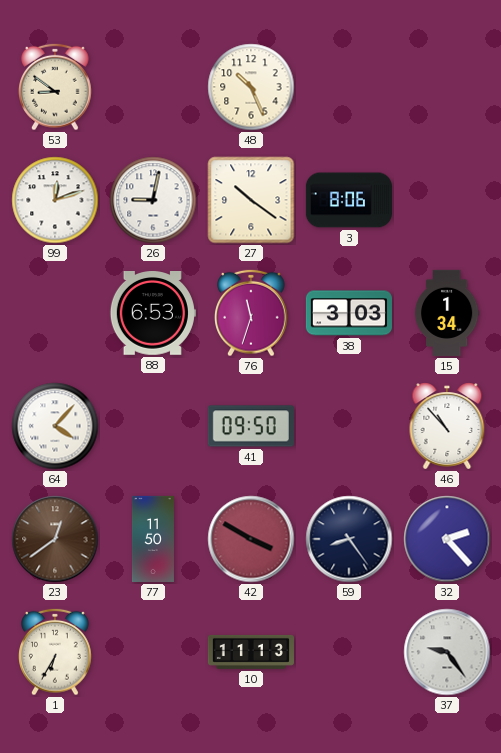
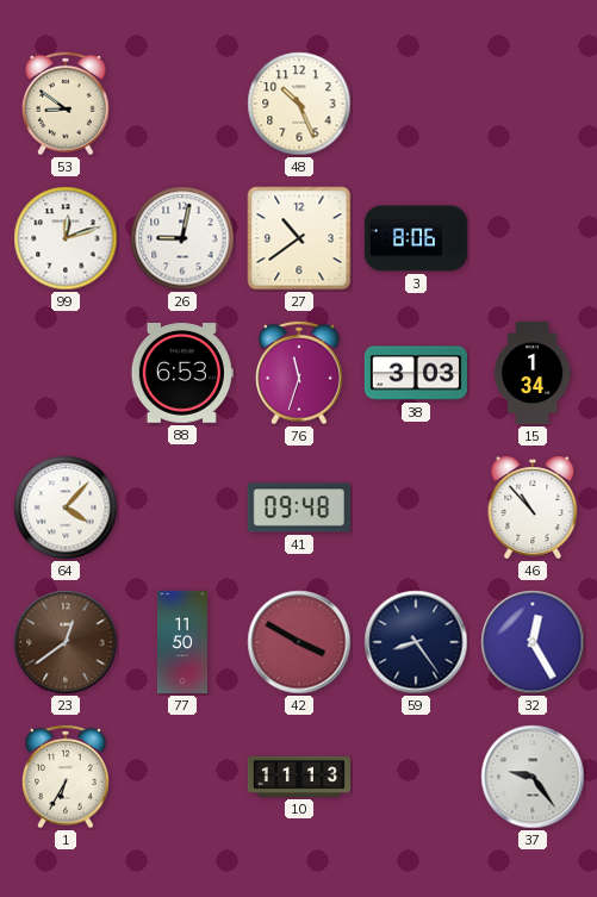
27: 10:21 -> 10:39 (299, 238)
41: 09:50 -> 09:48 (299, 507)
32: 2:23 -> 12:25 (533, 642)
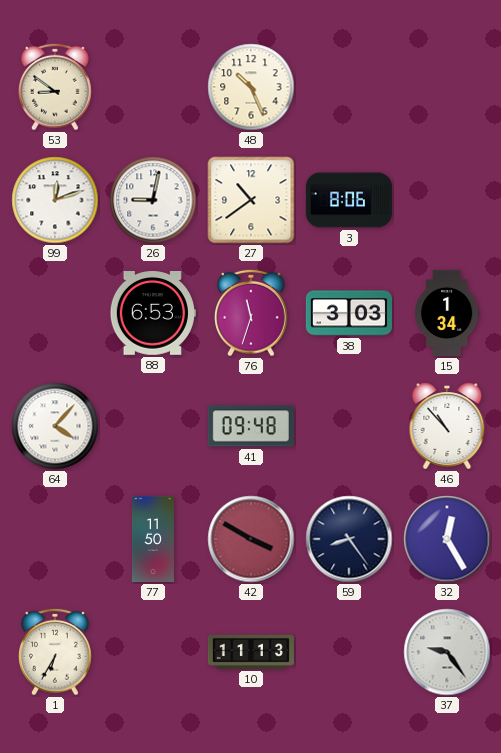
23: 12:39 -> none (66, 642)
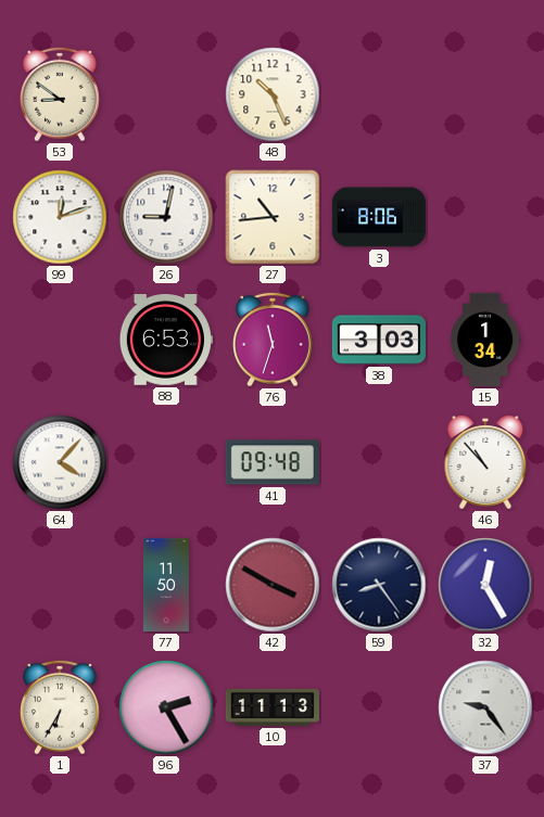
27: 10:39 -> 10:44 (273, 217)
96: none -> 2:25 (166, 707)
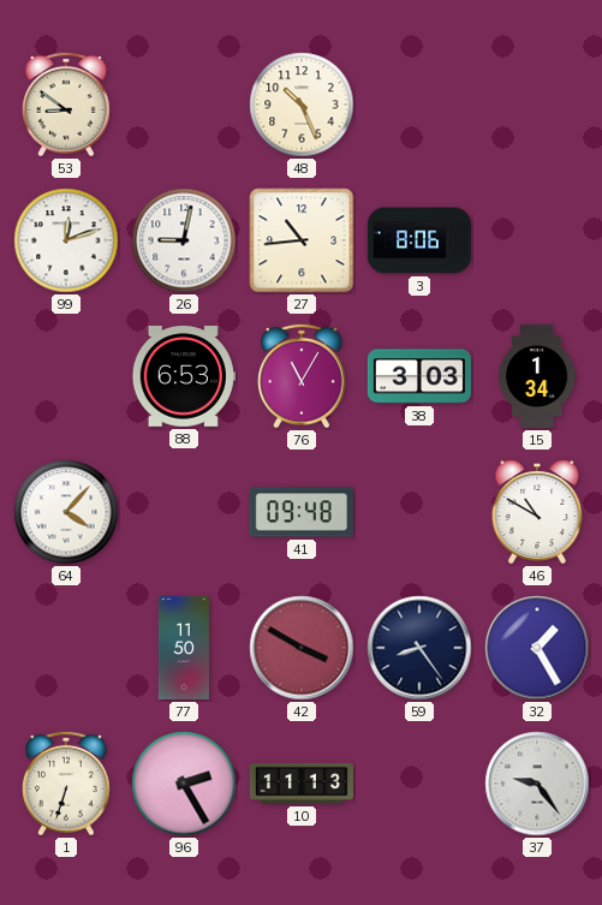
76: 11:33 -> 11:05 (303, 376)
46: 10:53 -> 10:50 (537, 512)
32: 12:25 -> 1:25 (537, 648)
1: 6:35 -> 6:33 (67, 784)
